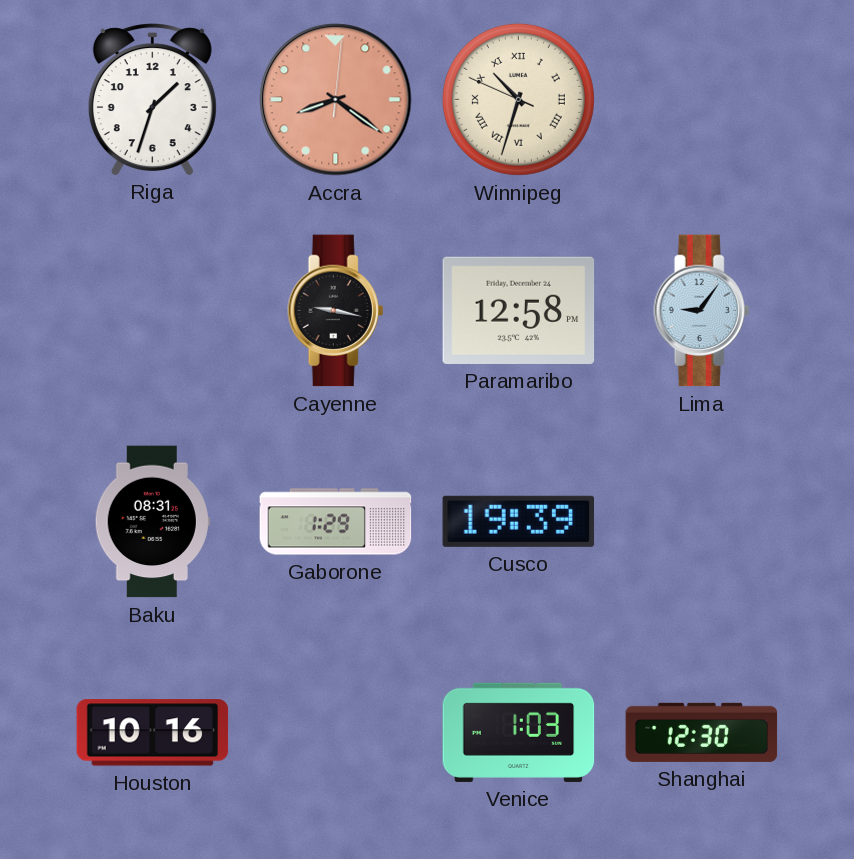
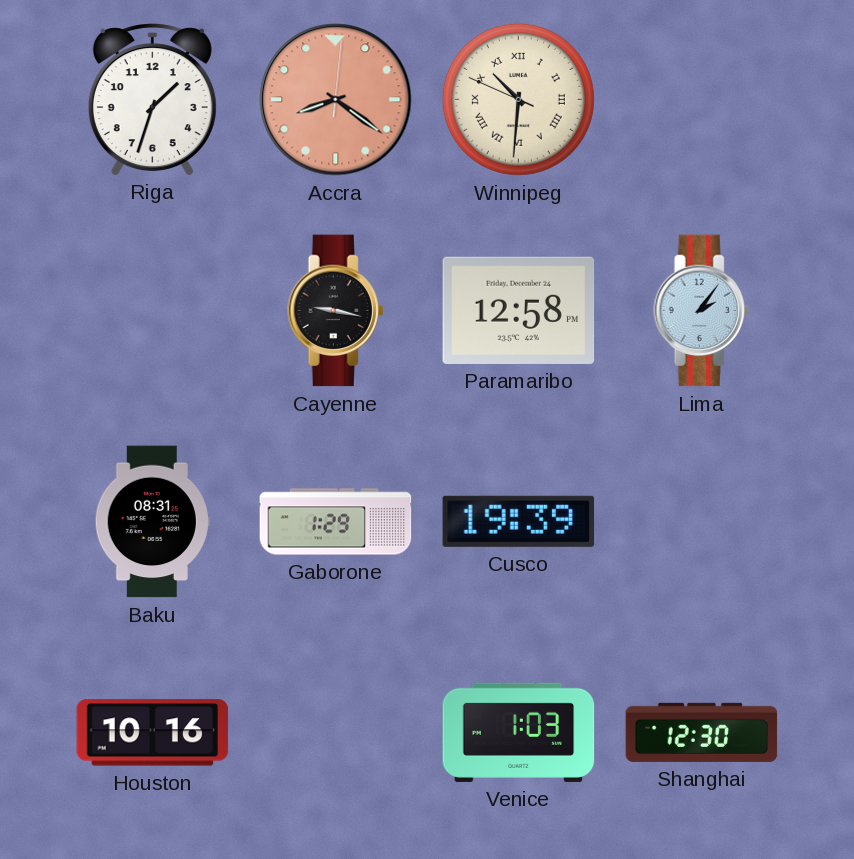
Winnipeg: 10:32 -> 10:30 (518, 99)
Lima: 9:06 -> 2:06 (702, 311)
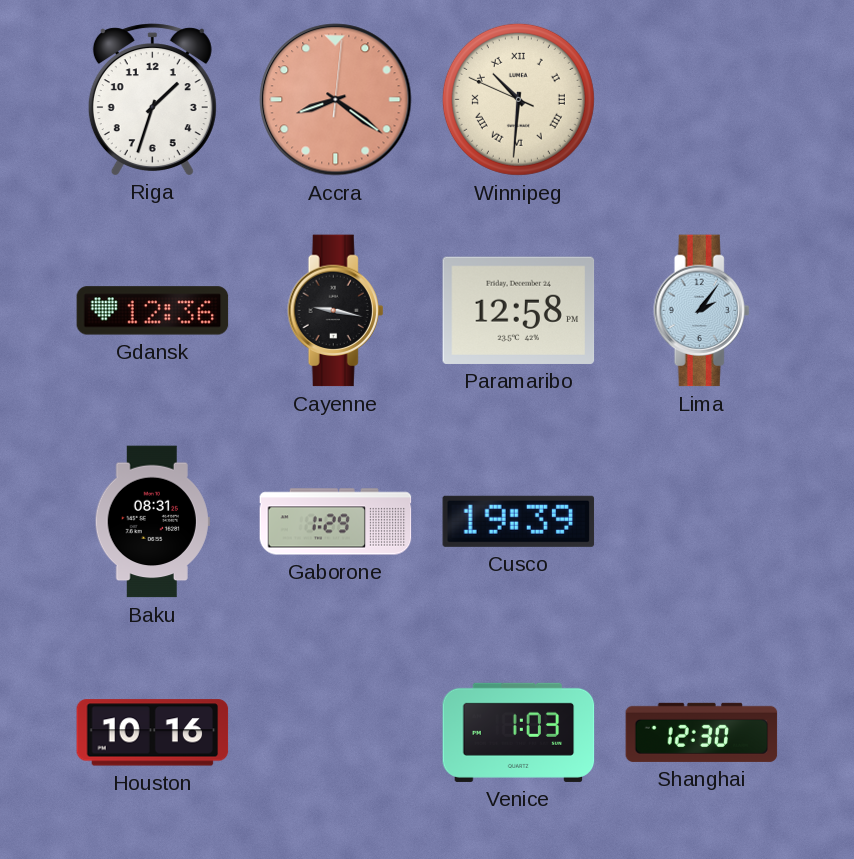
Gdansk: none -> 12:36 (153, 311)
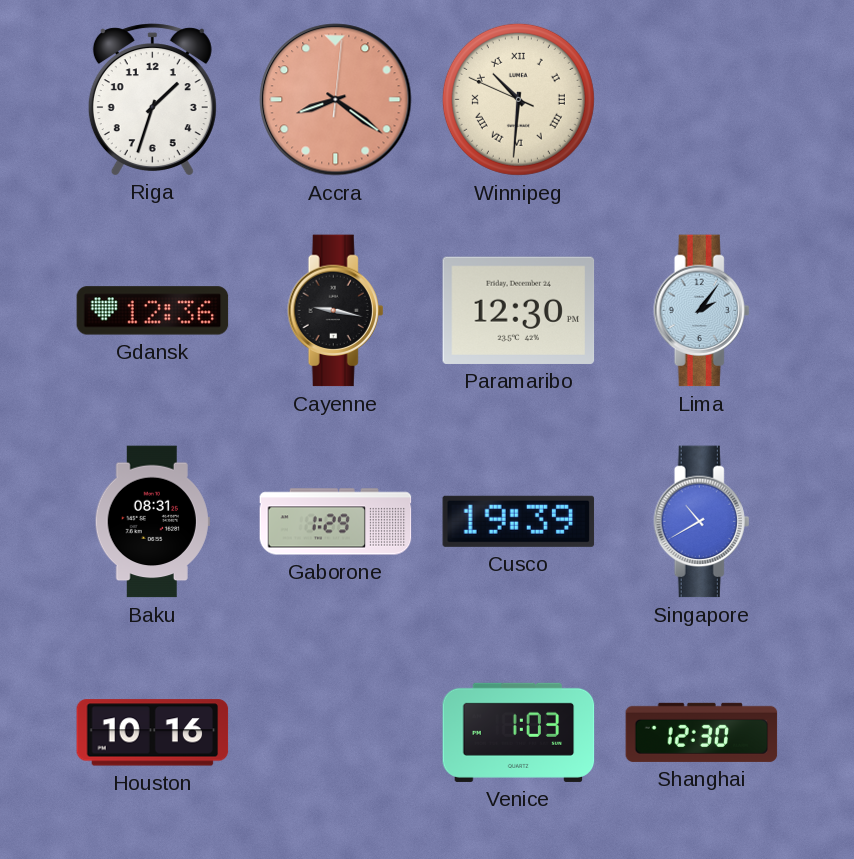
Paramaribo: 12:58 -> 12:30 (519, 310)
Singapore: none -> 10:40 (702, 522)
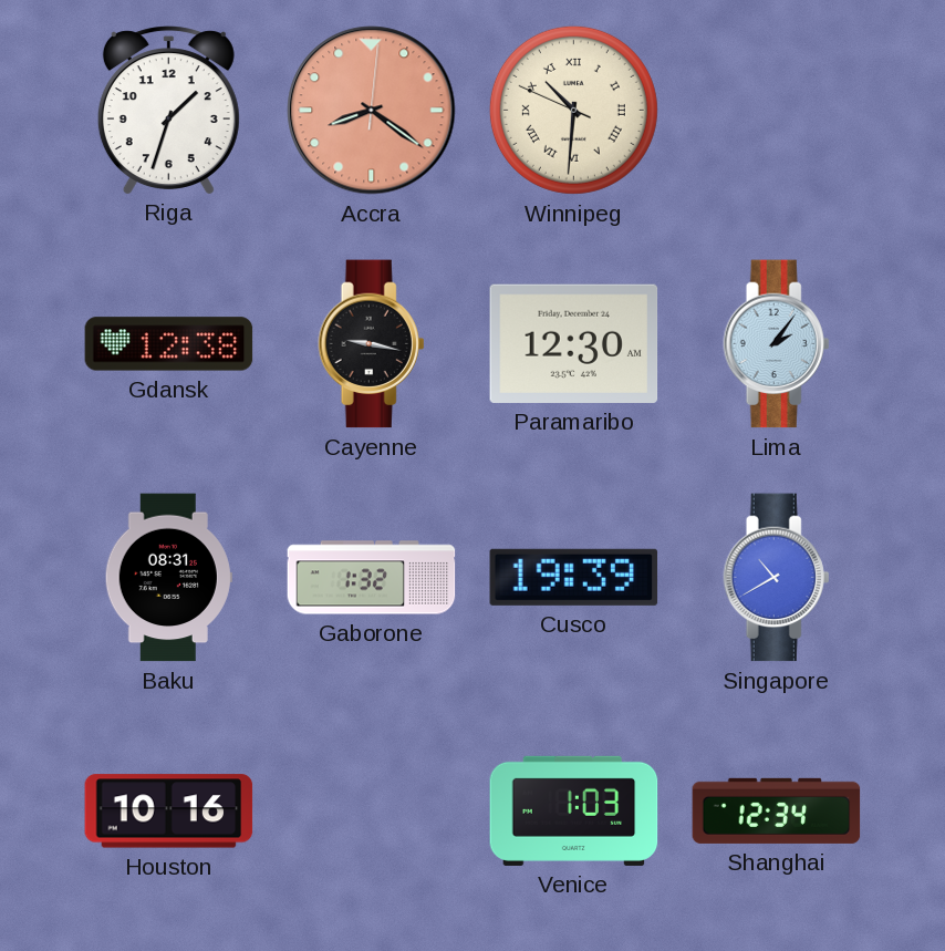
Gdansk: 12:36 -> 12:38 (169, 344)
Paramaribo: 12:30 PM -> 12:30 AM (574, 343)
Gaborone: 1:29 -> 1:32 (372, 578)
Shanghai: 12:30 -> 12:34 (777, 810)
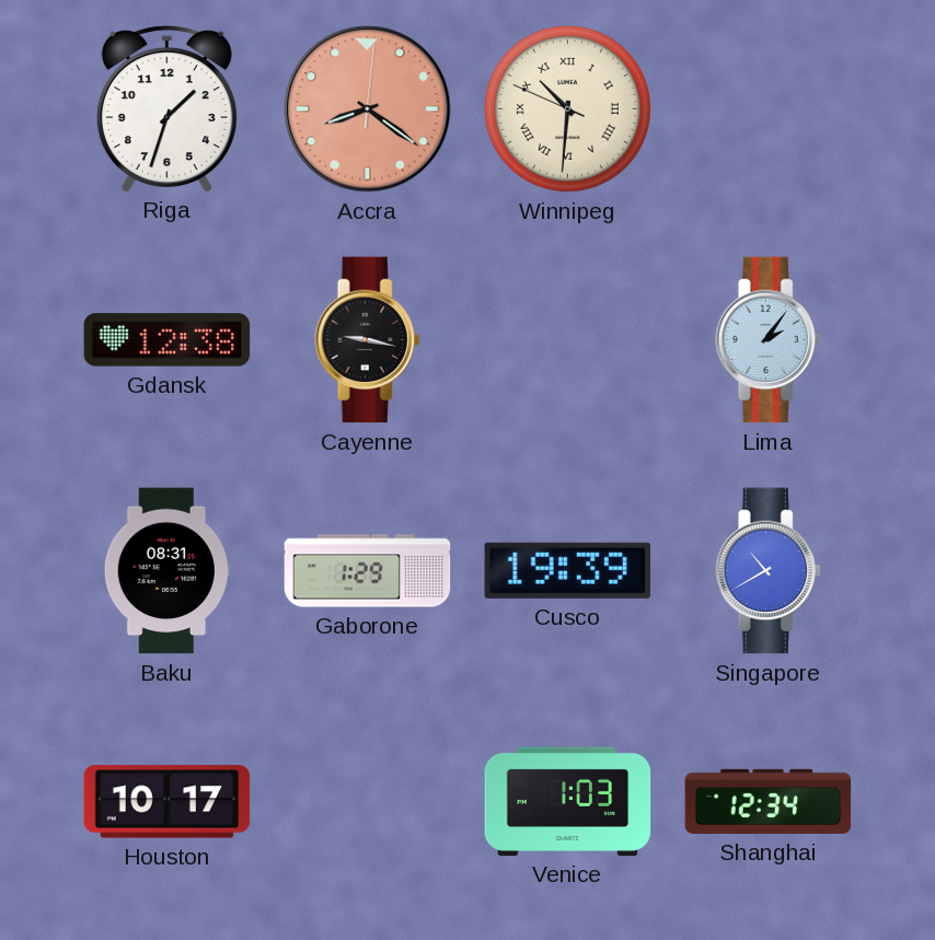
Paramaribo: 12:30 -> none (574, 343)
Gaborone: 1:32 -> 1:29 (368, 571)
Houston: 10:16 -> 10:17 (168, 802)
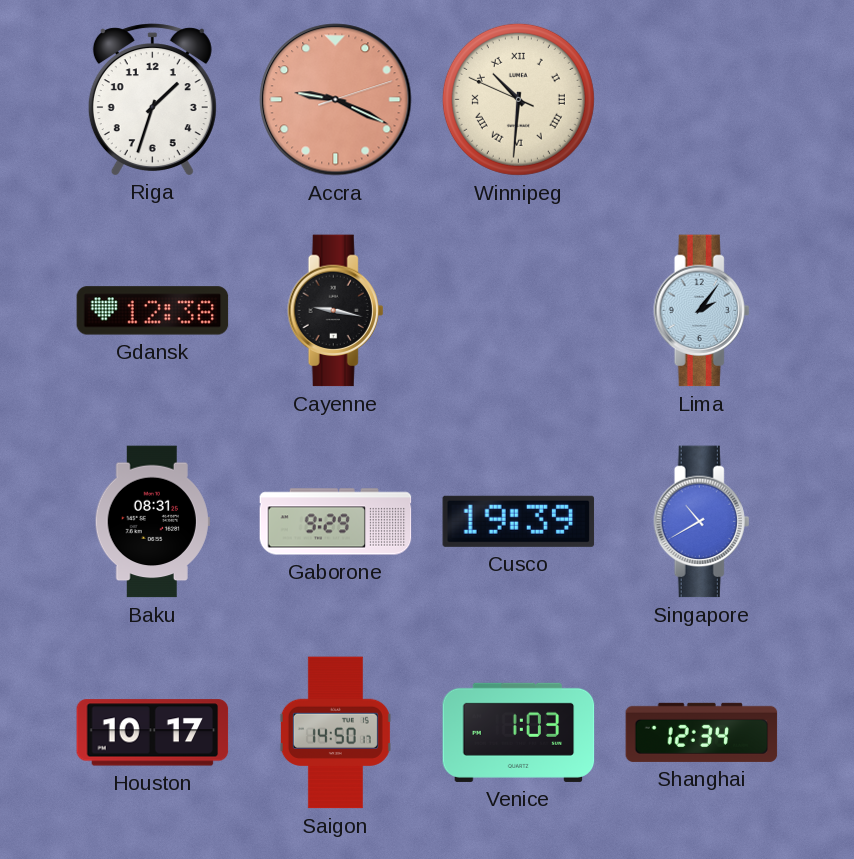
Accra: 8:21 -> 9:19 (336, 100)
Gaborone: 1:29 -> 9:29 (336, 522)
Saigon: none -> 14:50 (335, 733)
